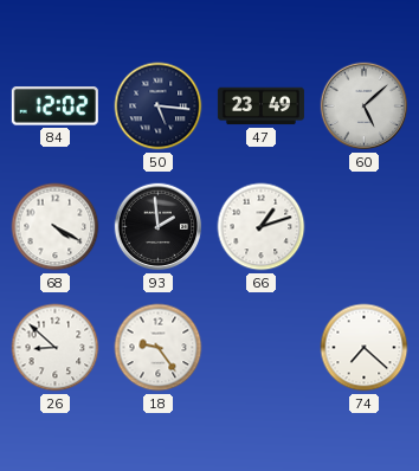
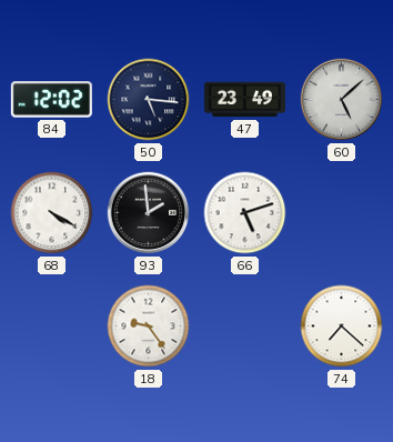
66: 1:12 -> 5:12 (245, 213)
26: 8:52 -> none (56, 348)
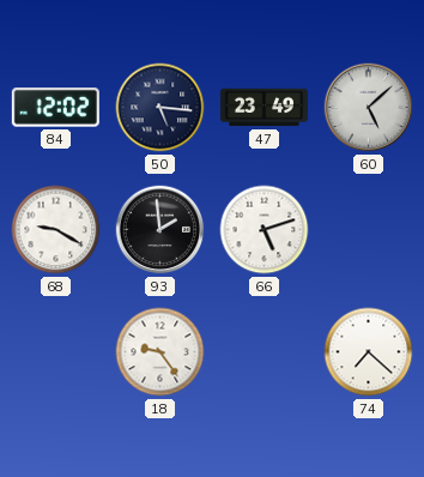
68: 4:20 -> 9:20 (56, 230)
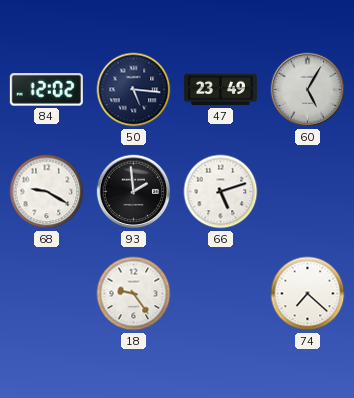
60: 5:08 -> 5:05 (308, 90)
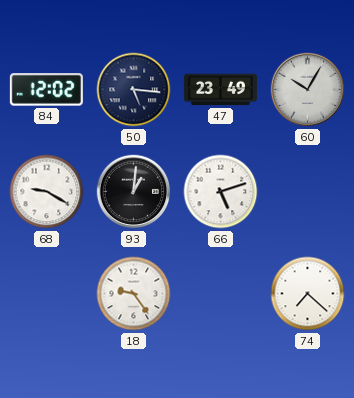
60: 5:05 -> 10:05 (308, 90)
93: 1:59 -> 1:01 (134, 192)
